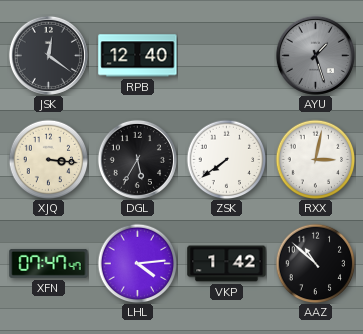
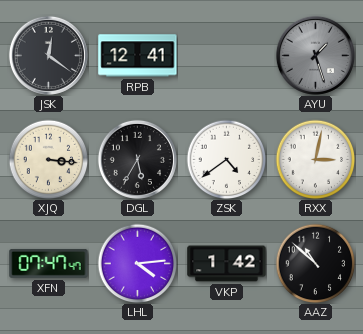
RPB: 12:40 -> 12:41 (138, 56)
ZSK: 7:39 -> 4:39 (226, 159)
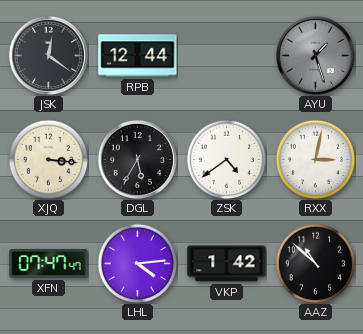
RPB: 12:41 -> 12:44 (138, 56)
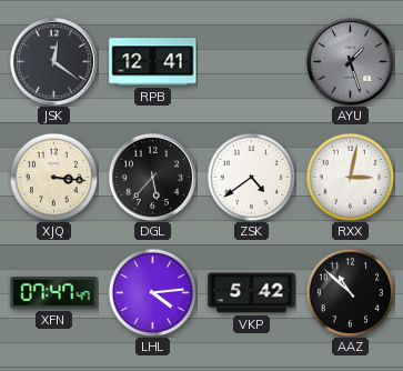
RPB: 12:44 -> 12:41 (153, 62)
DGL: 5:35 -> 5:37 (152, 177)
VKP: 1:42 -> 5:42 (252, 293)
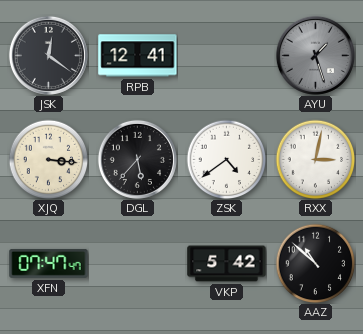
LHL: 4:14 -> none (152, 292)
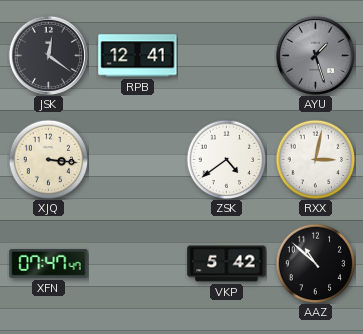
DGL: 5:37 -> none (137, 159)
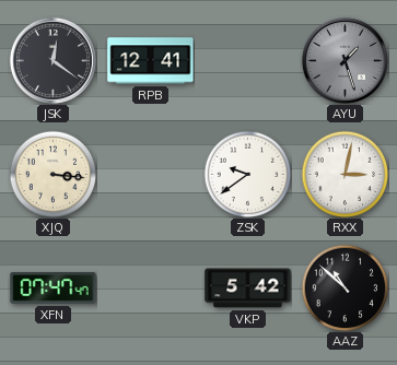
ZSK: 4:39 -> 9:39 (247, 174)
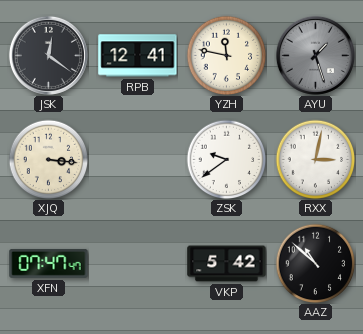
YZH: none -> 11:47 (226, 55)
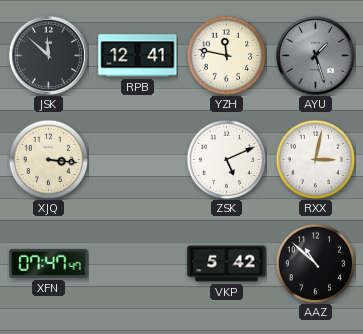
JSK: 12:21 -> 11:52 (48, 55)
ZSK: 9:39 -> 5:11 (226, 159)
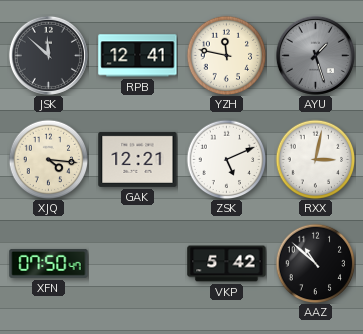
XJQ: 3:16 -> 4:16 (48, 159)
GAK: none -> 12:21 (138, 159)
XFN: 07:47 -> 07:50 (49, 263)
